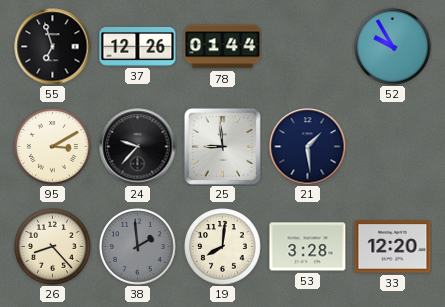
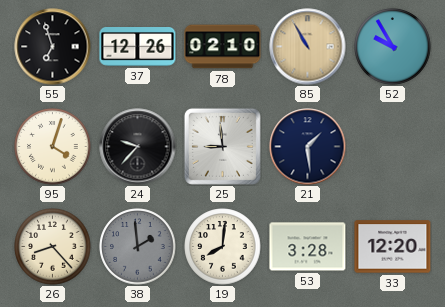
78: 01:44 -> 02:10 (223, 47)
85: none -> 10:55 (308, 47)
95: 3:10 -> 4:03 (53, 147)
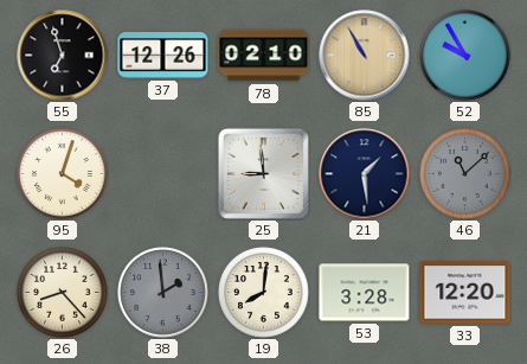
24: 9:37 -> none (138, 147)
46: none -> 11:08 (465, 174)
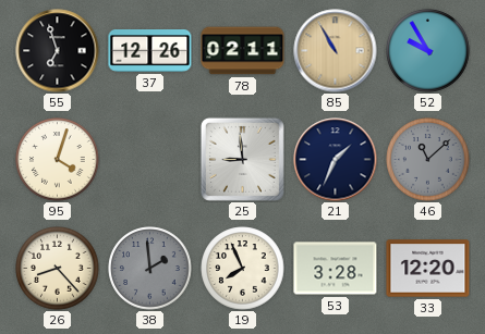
78: 02:10 -> 02:11 (243, 51)
21: 1:29 -> 1:34 (336, 160)
19: 8:01 -> 7:56 (243, 269)
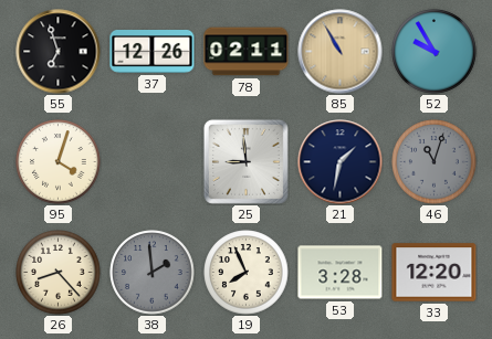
21: 1:34 -> 1:32 (341, 162)
46: 11:08 -> 11:03 (435, 162)
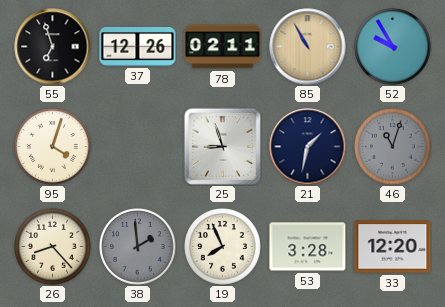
25: 8:59 -> 8:57 (222, 146)
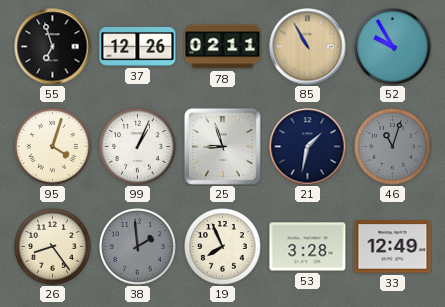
99: none -> 1:04 (138, 147)
26: 8:23 -> 8:24 (53, 247)
33: 12:20 -> 12:49 (393, 247)
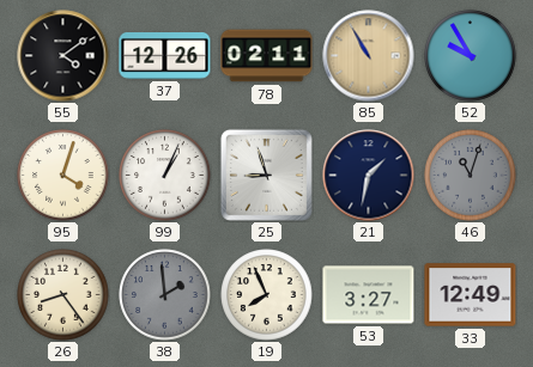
55: 6:57 -> 4:09 (63, 56)
53: 3:28 -> 3:27 (369, 295)
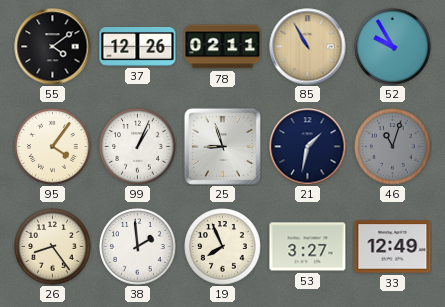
95: 4:03 -> 4:06 (53, 147)
38 dial: grey -> white (138, 247)
